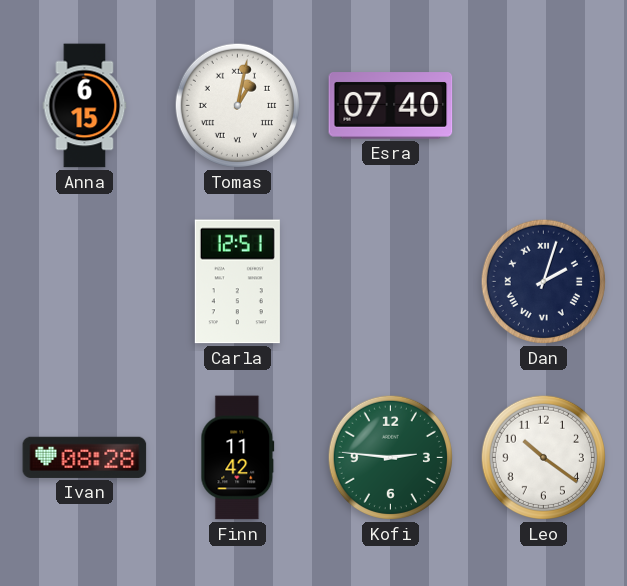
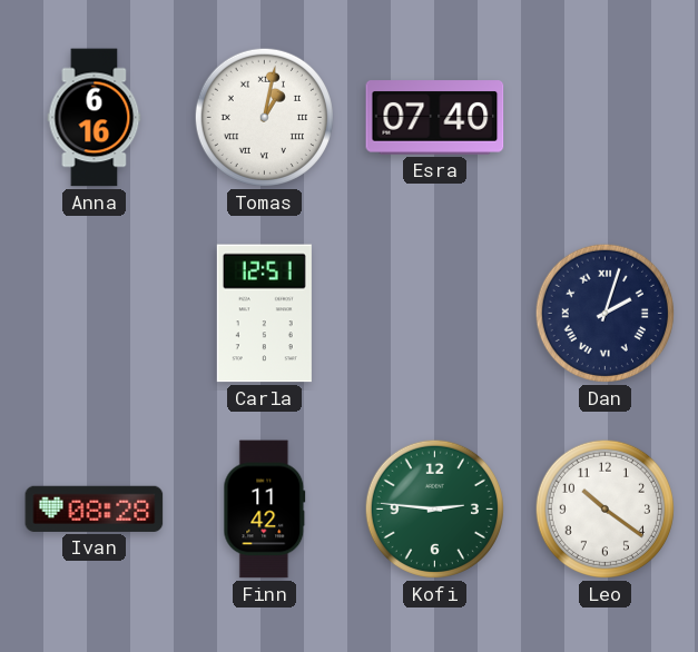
Anna: 6:15 -> 6:16 (95, 118)
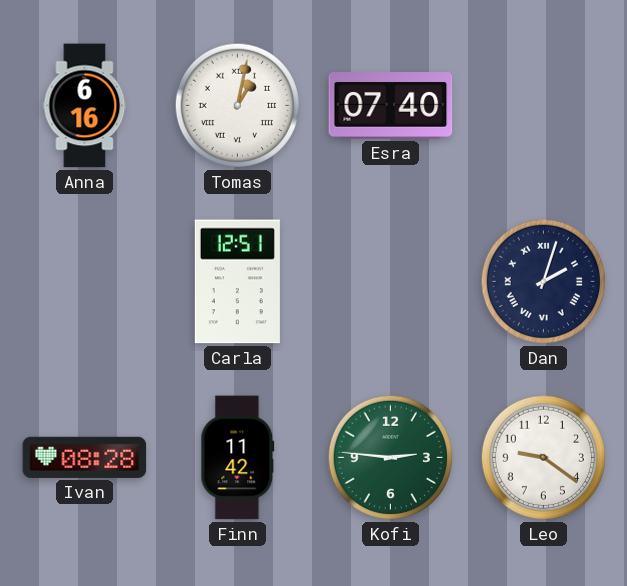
Leo: 10:21 -> 9:21 (543, 457)
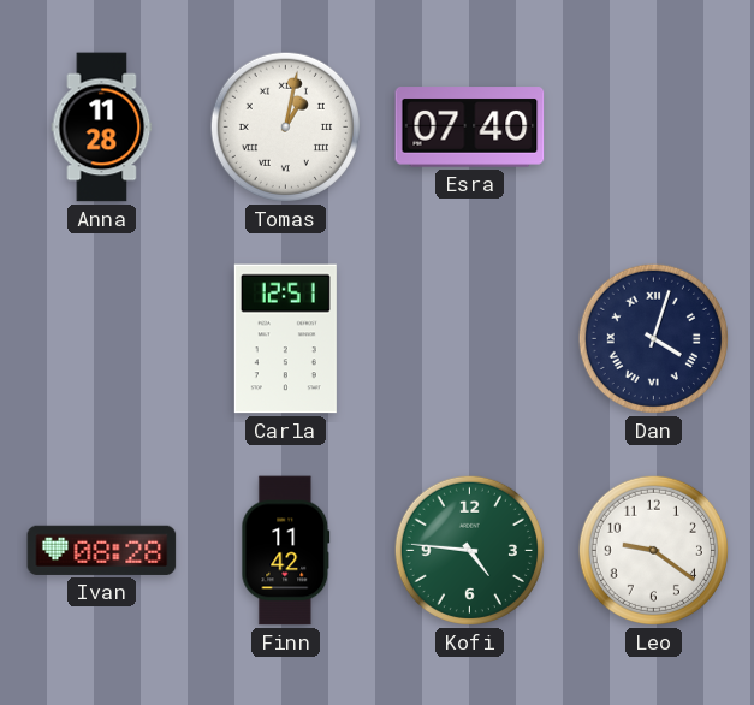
Anna: 6:16 -> 11:28 (102, 128)
Dan: 2:03 -> 4:03 (653, 338)
Kofi: 2:46 -> 4:46 (469, 550)
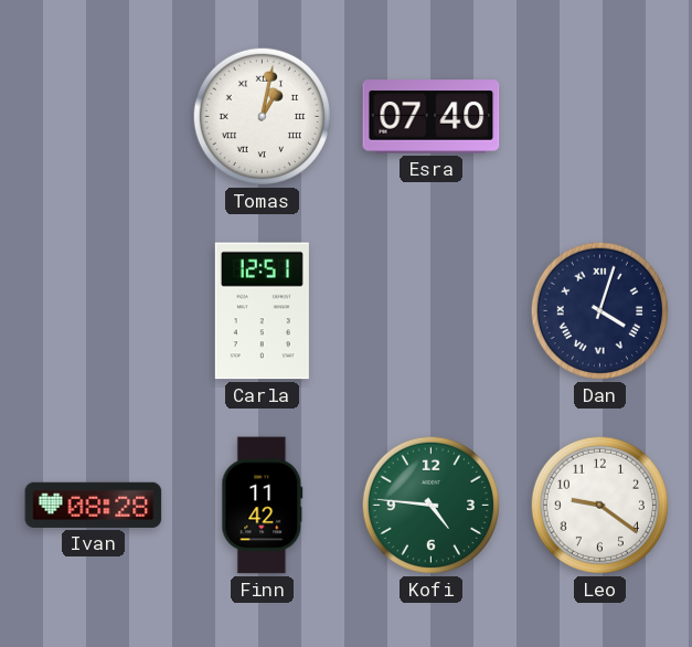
Anna: 11:28 -> none (102, 128)
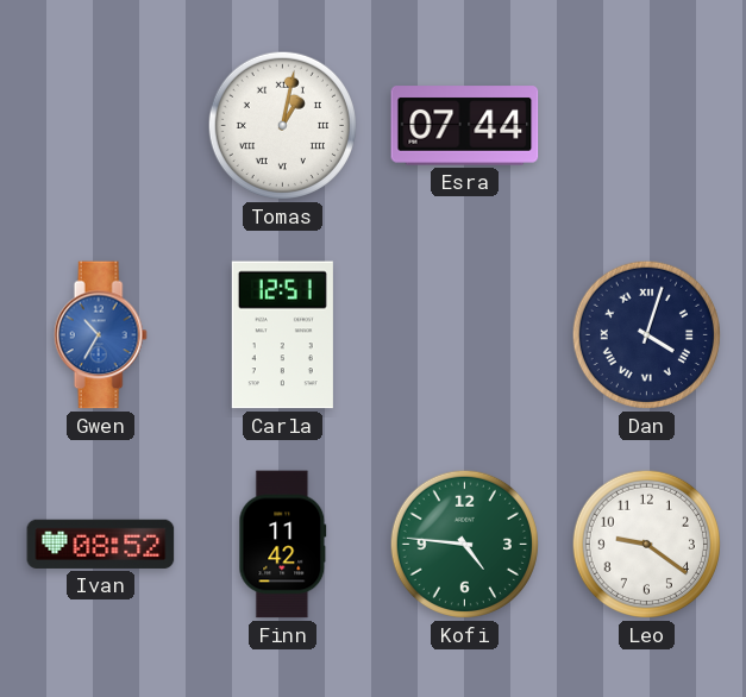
Esra: 07:40 -> 07:44 (465, 126)
Gwen: none -> 10:35 (100, 335)
Ivan: 08:28 -> 08:52 (101, 544)
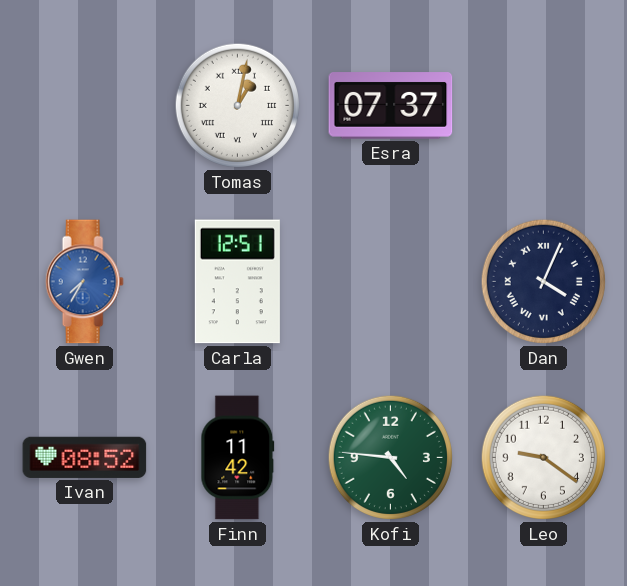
Esra: 07:44 -> 07:37 (391, 106)
Gwen: 10:35 -> 7:35 (84, 282)
Dan: 4:03 -> 4:04 (543, 281)
